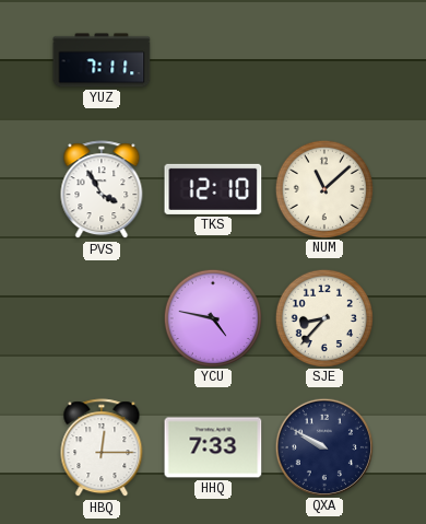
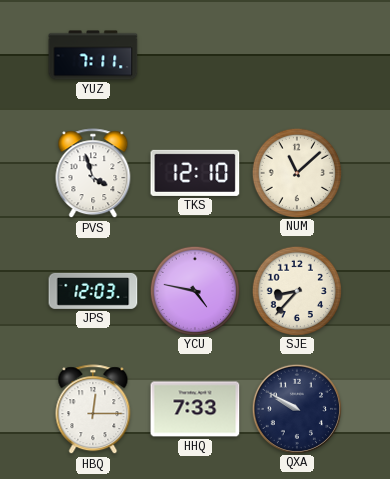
PVS: 3:55 -> 3:57 (93, 174)
JPS: none -> 12:03 (93, 291)
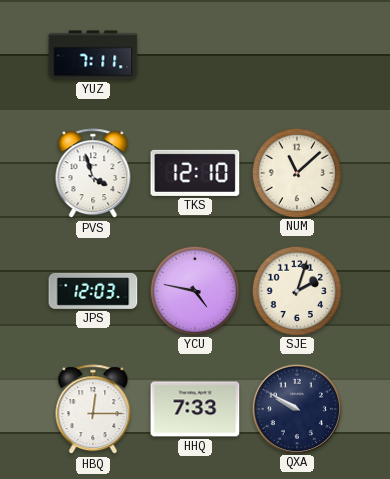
SJE: 8:37 -> 2:03 (296, 290)
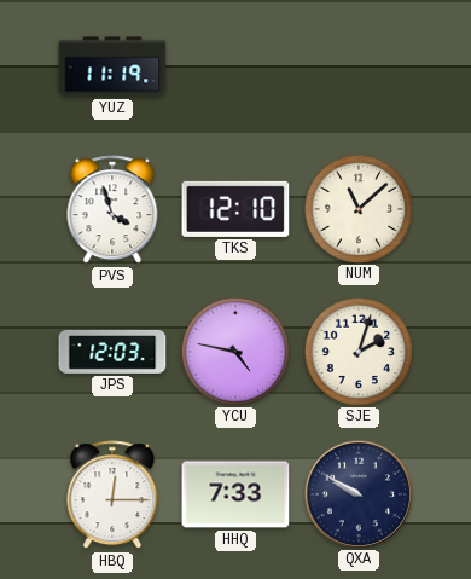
YUZ: 7:11 -> 11:19 (112, 66)
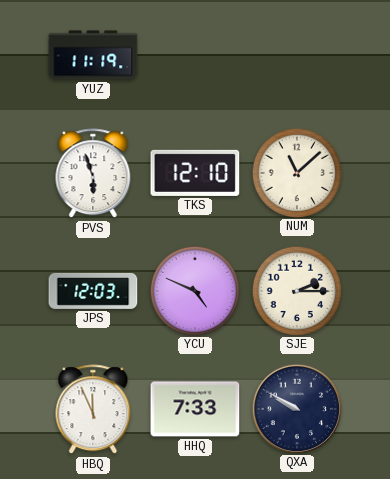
PVS: 3:57 -> 5:57 (93, 174)
YCU: 4:47 -> 4:49 (194, 290)
SJE: 2:03 -> 2:15 (296, 290)
HBQ: 12:15 -> 11:56 (93, 410)
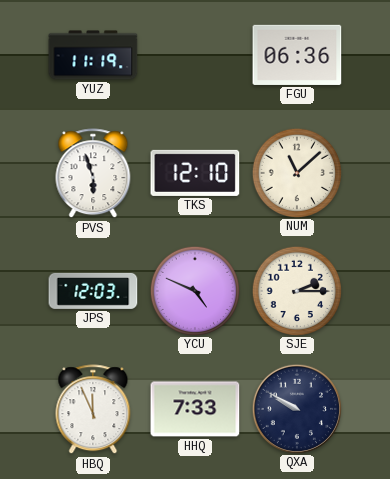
FGU: none -> 06:36 (297, 55)
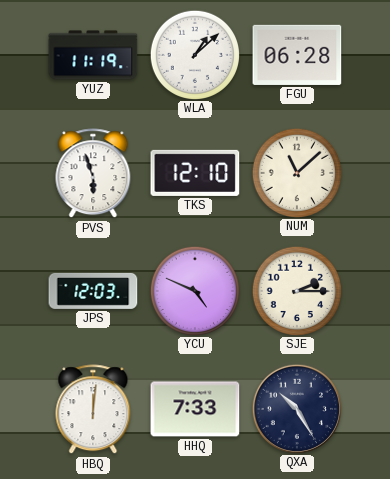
WLA: none -> 1:08 (194, 54)
FGU: 06:36 -> 06:28 (297, 55)
HBQ: 11:56 -> 12:01 (93, 410)
QXA: 9:50 -> 10:25 (296, 408)
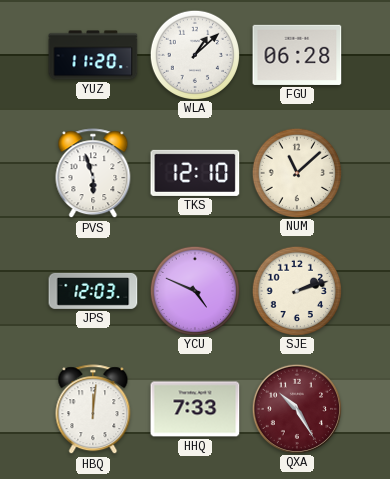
YUZ: 11:19 -> 11:20 (93, 55)
SJE: 2:15 -> 2:12 (296, 290)
QXA dial: navy -> burgundy (296, 408)
